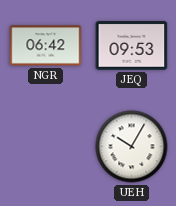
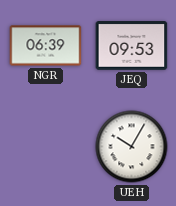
NGR: 06:42 -> 06:39 (46, 46)
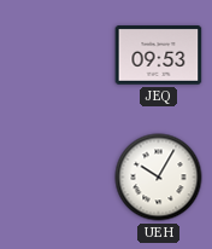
NGR: 06:39 -> none (46, 46)
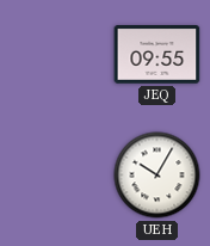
JEQ: 09:53 -> 09:55 (157, 55)
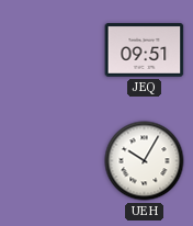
JEQ: 09:55 -> 09:51 (145, 50)
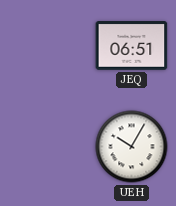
JEQ: 09:51 -> 06:51 (132, 46)
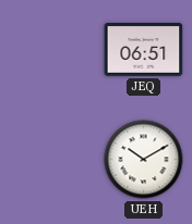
UEH: 10:05 -> 10:10 (144, 160)
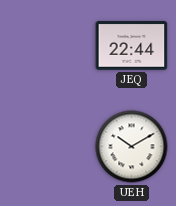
JEQ: 06:51 -> 22:44 (132, 46)
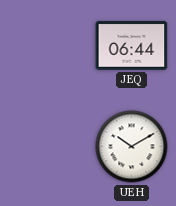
JEQ: 22:44 -> 06:44 (132, 46)
